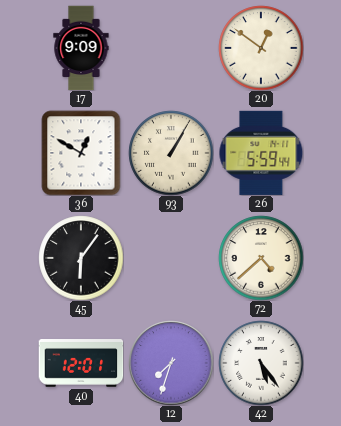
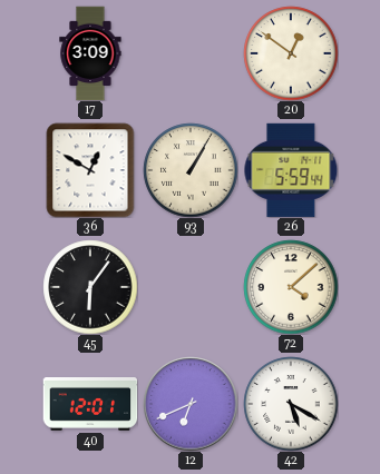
17: 9:09 -> 3:09 (90, 53)
72: 4:38 -> 4:08 (291, 287)
12: 7:33 -> 6:41 (191, 404)
42: 5:24 -> 5:20 (291, 404)
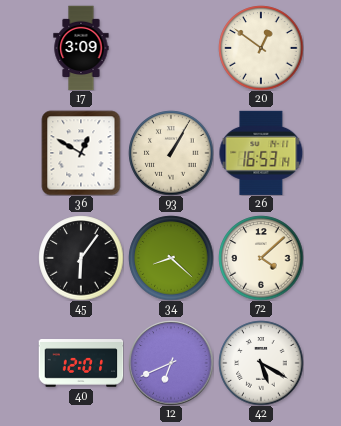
26: 5:59 -> 16:53 (261, 153)
34: none -> 8:22 (171, 258)
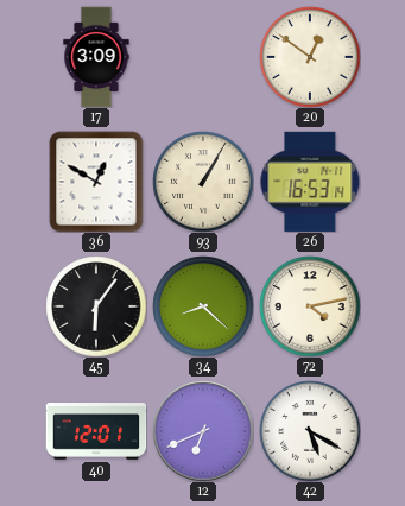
72: 4:08 -> 4:13 (310, 306)
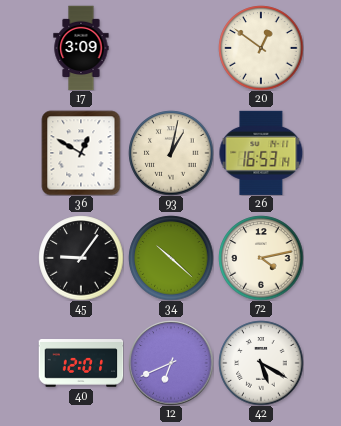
93: 1:05 -> 1:02 (171, 153)
45: 6:06 -> 9:06 (81, 258)
34: 8:22 -> 10:22 (171, 258)
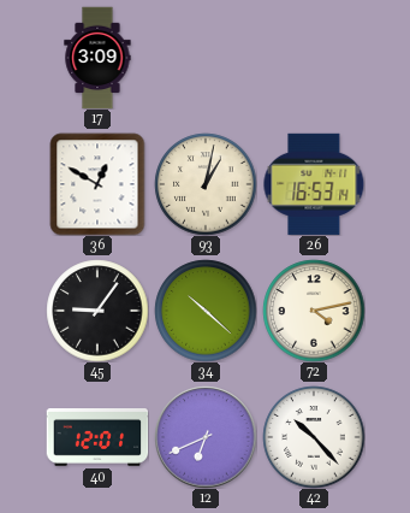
20: 12:51 -> none (261, 48)
42: 5:20 -> 10:23 (314, 437)
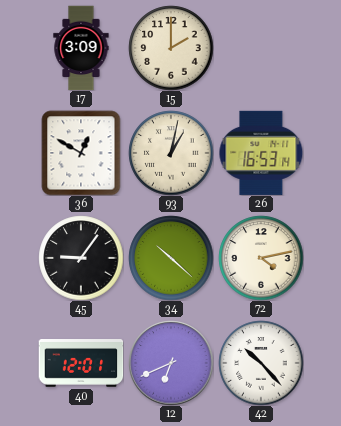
15: none -> 2:00 (171, 48)
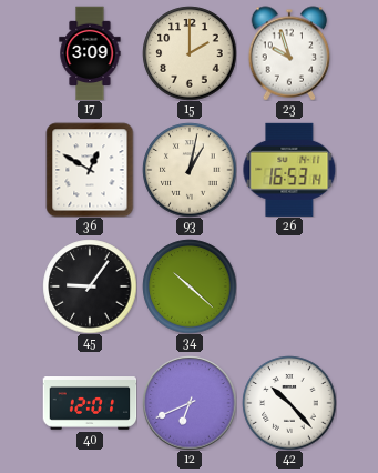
23: none -> 9:57 (289, 53)
72: 4:13 -> none (261, 258)
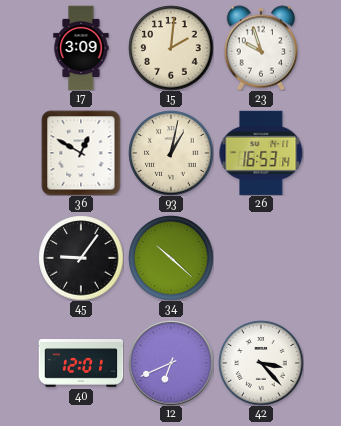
15: 2:00 -> 2:01 (171, 48)
42: 10:23 -> 3:23 (261, 363)
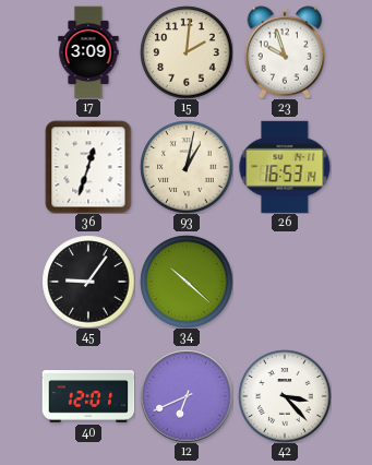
36: 12:50 -> 12:33 (88, 167)
